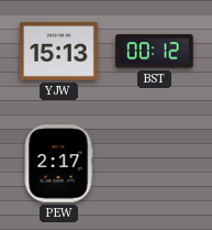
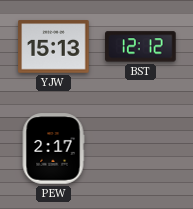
BST: 00:12 -> 12:12 (141, 47)
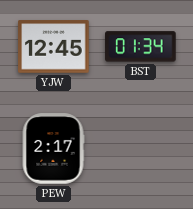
YJW: 15:13 -> 12:45 (54, 47)
BST: 12:12 -> 01:34 (141, 47)
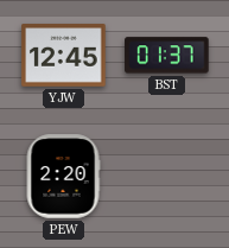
BST: 01:34 -> 01:37 (167, 56)
PEW: 2:17 -> 2:20 (63, 177)
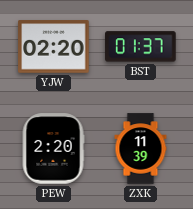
YJW: 12:45 -> 02:20 (54, 47)
ZXK: none -> 11:39 (141, 149)
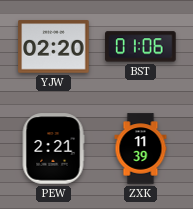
BST: 01:37 -> 01:06 (141, 47)
PEW: 2:20 -> 2:21 (53, 149)
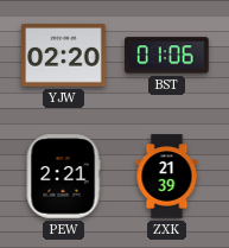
ZXK: 11:39 -> 21:39 (167, 177)
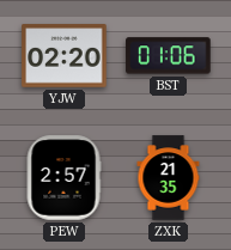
PEW: 2:21 -> 2:57 (63, 178)
ZXK: 21:39 -> 21:35 (169, 178)
